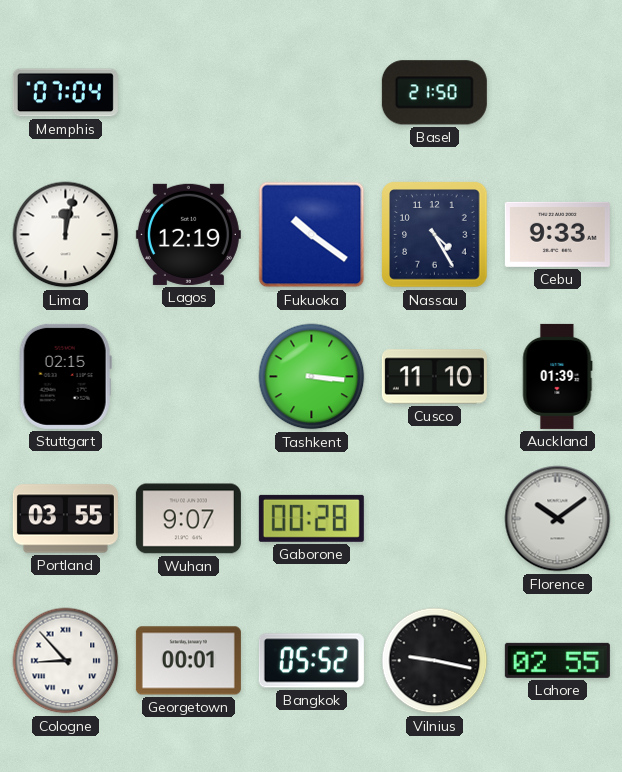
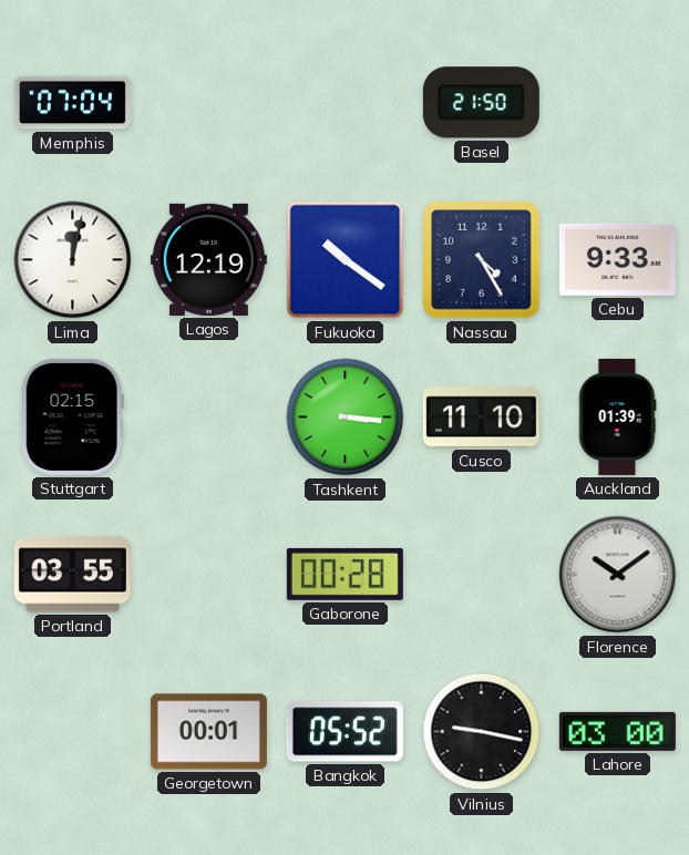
Wuhan: 9:07 -> none (188, 519)
Cologne: 8:53 -> none (66, 661)
Lahore: 02:55 -> 03:00 (617, 731)
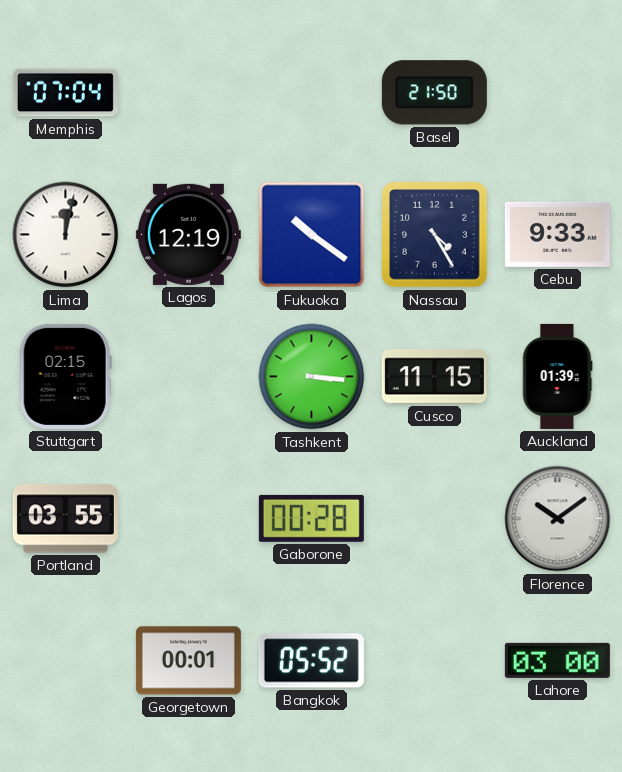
Cusco: 11:10 -> 11:15 (434, 377)
Vilnius: 9:17 -> none (482, 732)
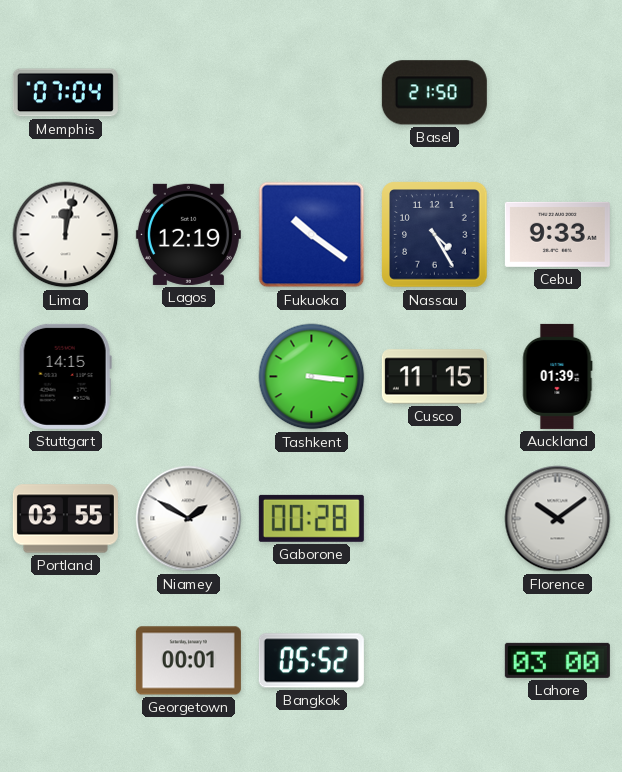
Stuttgart: 02:15 -> 14:15 (65, 376)
Niamey: none -> 1:50 (189, 519)
